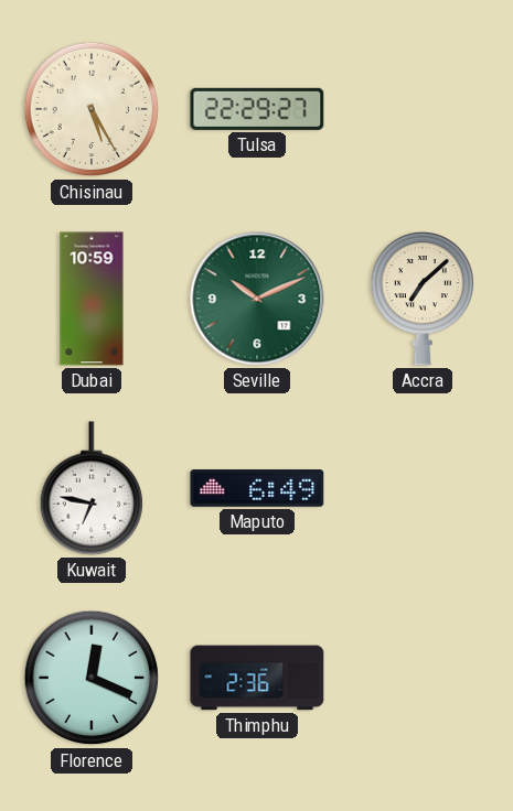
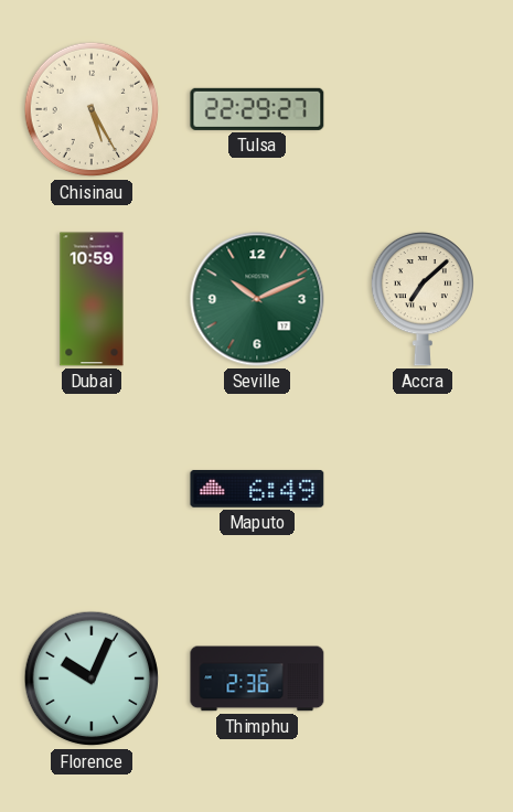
Kuwait: 6:47 -> none (90, 488)
Florence: 12:19 -> 10:04 (92, 679)
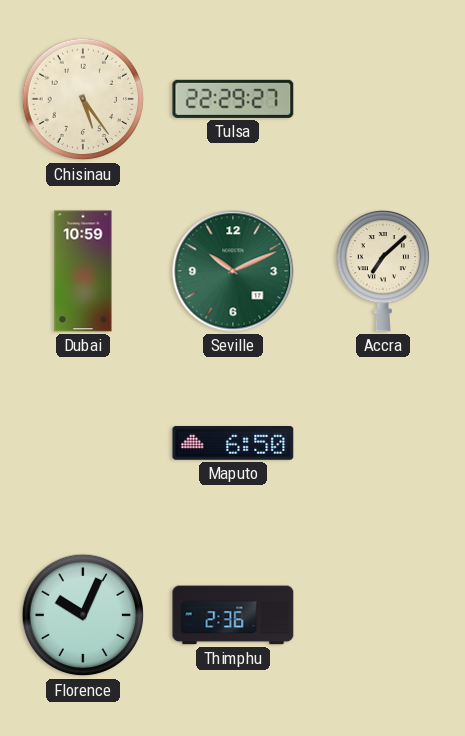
Chisinau: 5:25 -> 5:24 (83, 99)
Maputo: 6:49 -> 6:50 (233, 444)
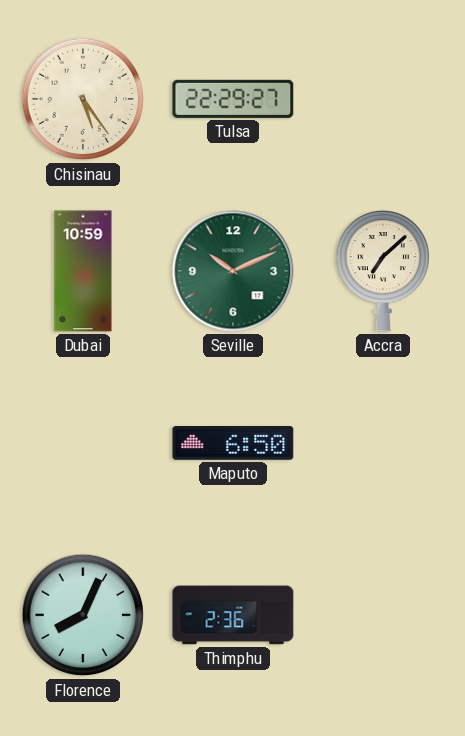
Florence: 10:04 -> 8:04 (83, 615)
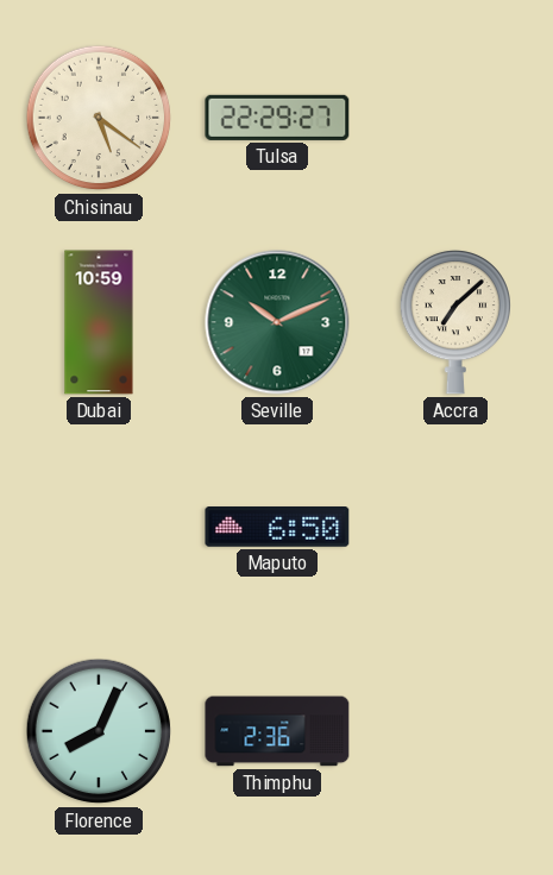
Chisinau: 5:24 -> 5:21 (99, 118)
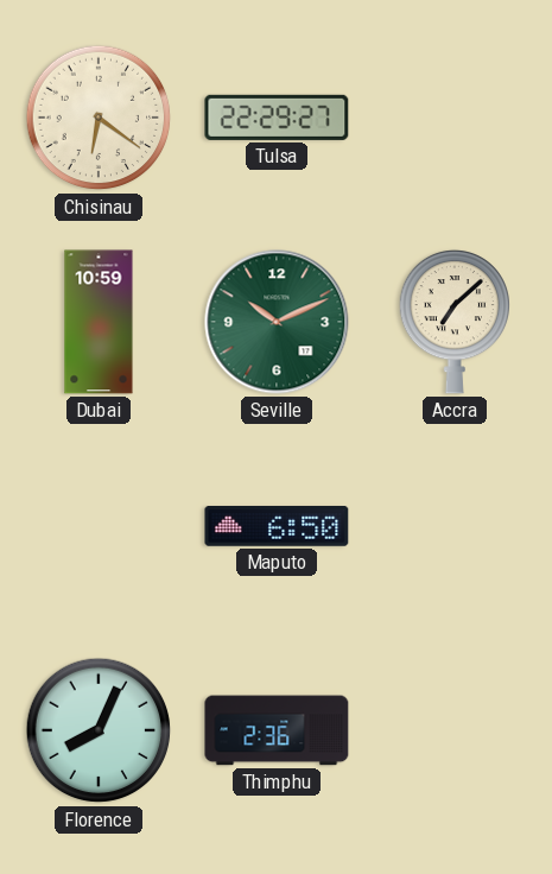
Chisinau: 5:21 -> 6:21 (99, 118)
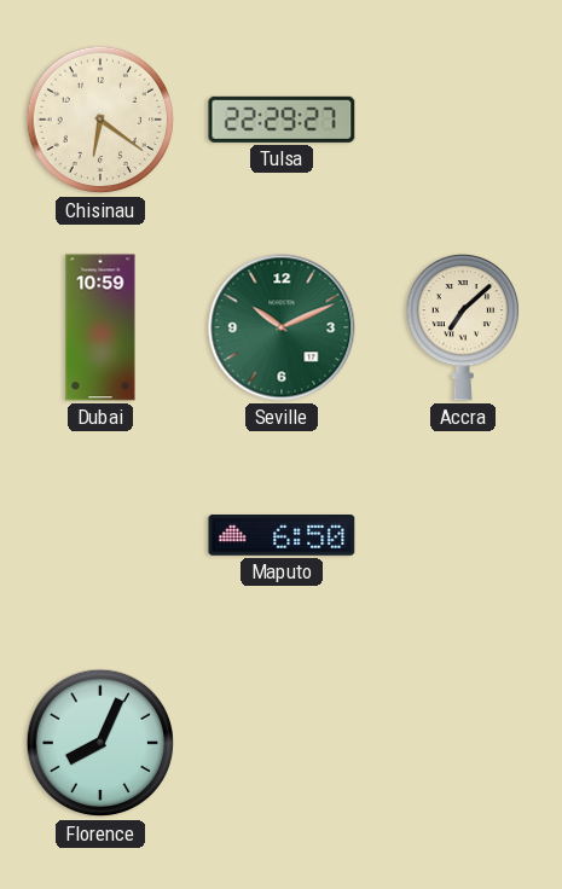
Thimphu: 2:36 -> none (277, 730)
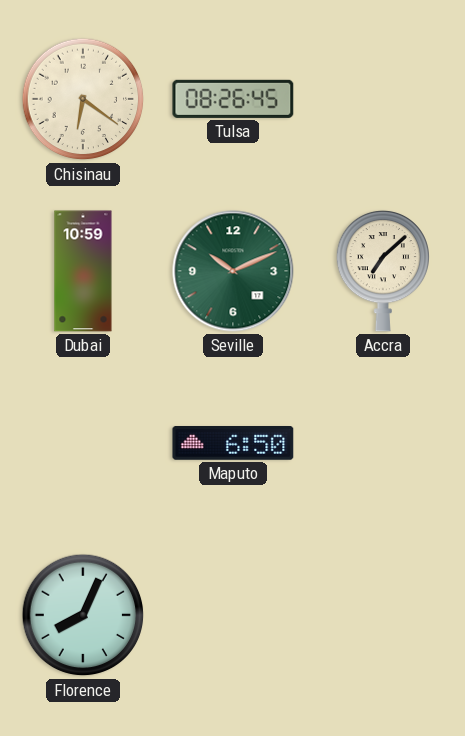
Tulsa: 22:29 -> 08:26 (233, 99)
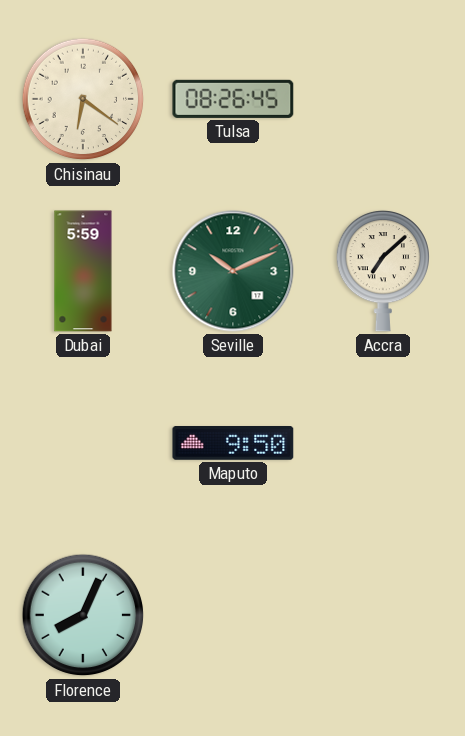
Dubai: 10:59 -> 5:59 (83, 271)
Maputo: 6:50 -> 9:50 (233, 444)
